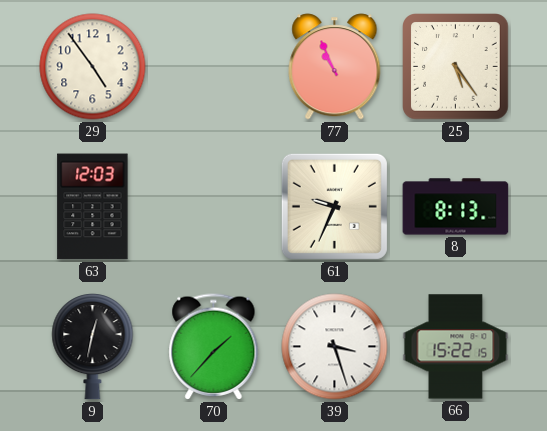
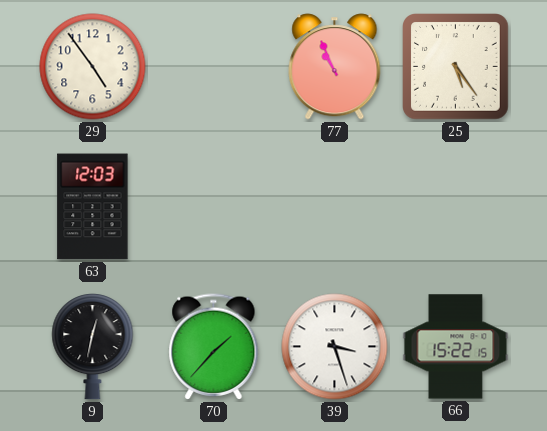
61: 9:34 -> none (334, 206)
8: 8:13 -> none (456, 207)
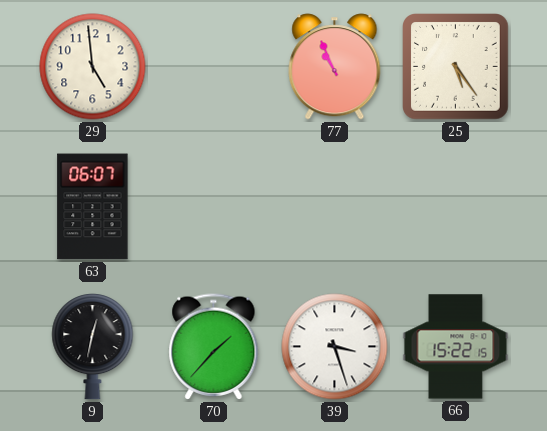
29: 4:54 -> 4:59 (93, 67)
63: 12:03 -> 06:07 (93, 207)
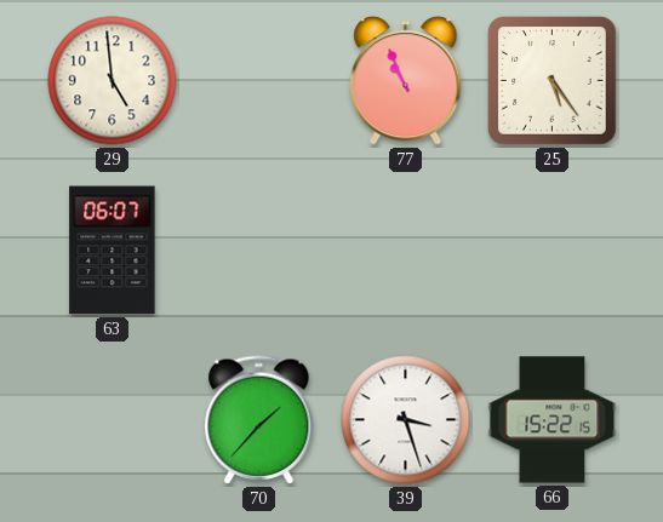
9: 12:32 -> none (93, 347)
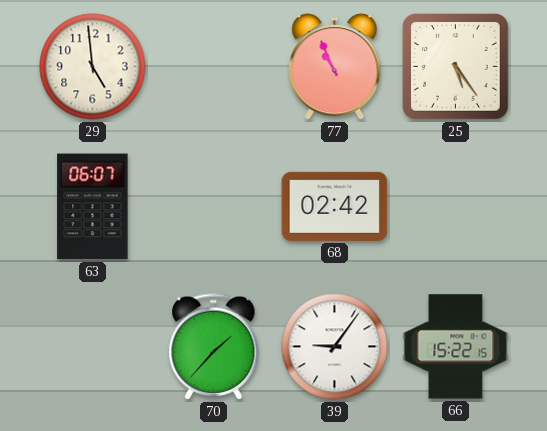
68: none -> 02:42 (335, 206)
39: 3:27 -> 9:06 (335, 347)
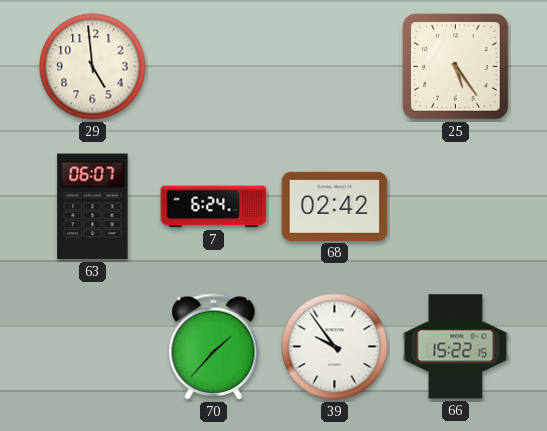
77: 10:56 -> none (335, 67)
7: none -> 6:24 (214, 207)
39: 9:06 -> 9:54 (335, 347)
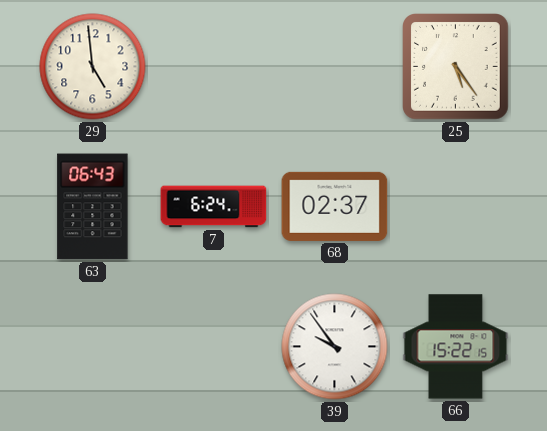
63: 06:07 -> 06:43 (93, 207)
68: 02:42 -> 02:37 (335, 206)
70: 1:37 -> none (214, 347)
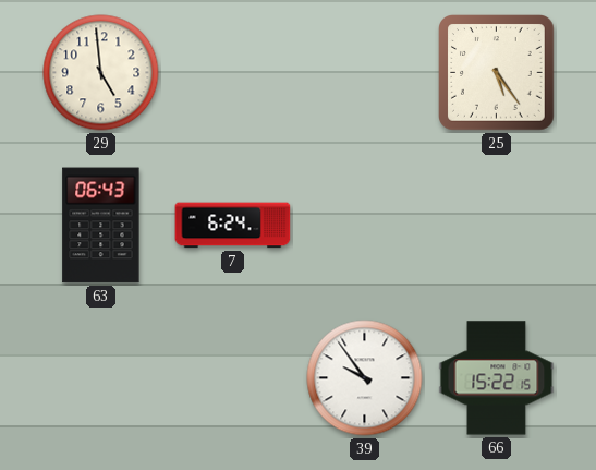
68: 02:37 -> none (335, 206)
